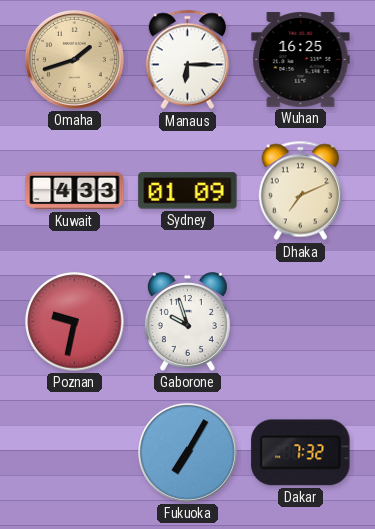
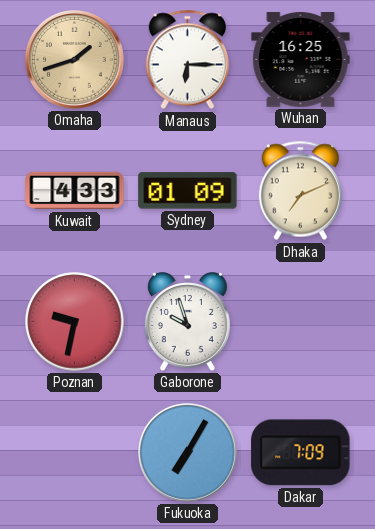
Dakar: 7:32 -> 7:09 (301, 453)
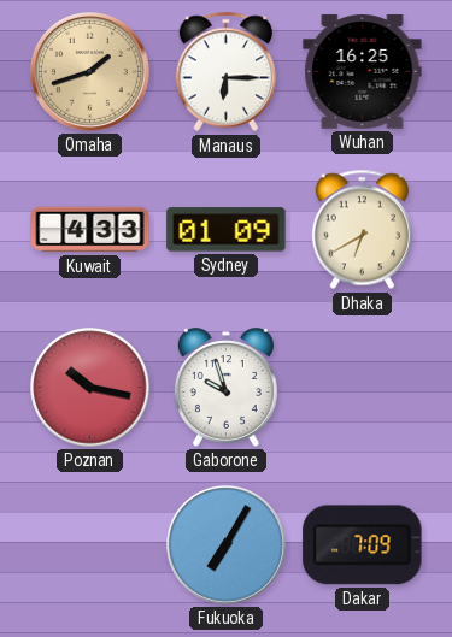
Dhaka: 7:11 -> 6:40 (362, 230)
Poznan: 9:32 -> 10:17 (90, 388)
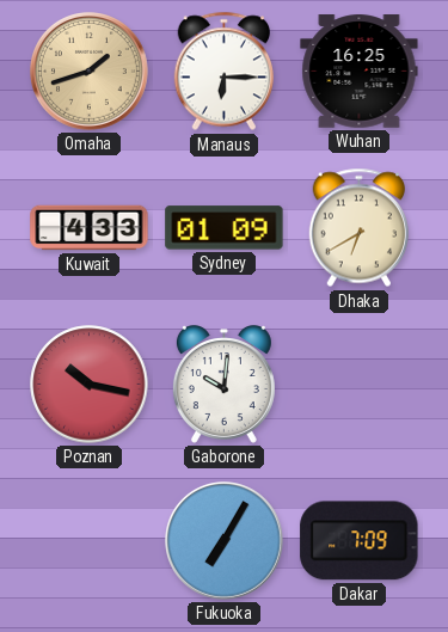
Gaborone: 9:57 -> 10:01 (223, 385)
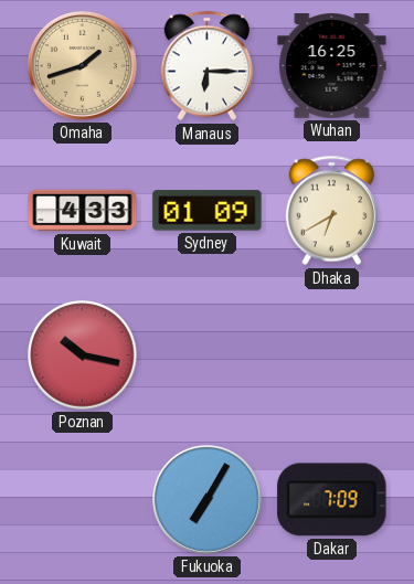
Gaborone: 10:01 -> none (223, 385)
